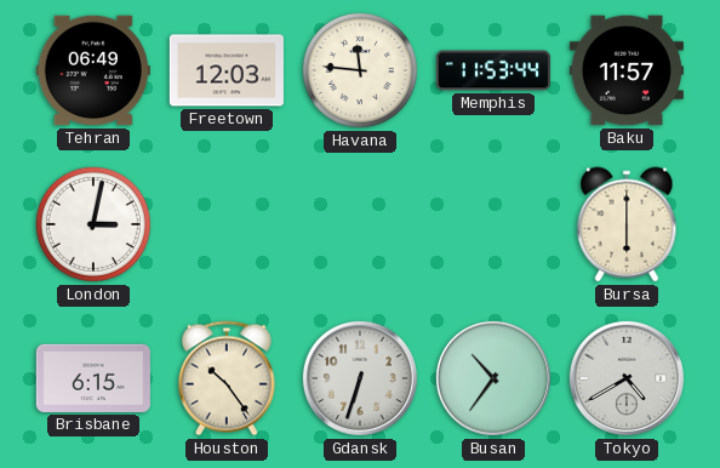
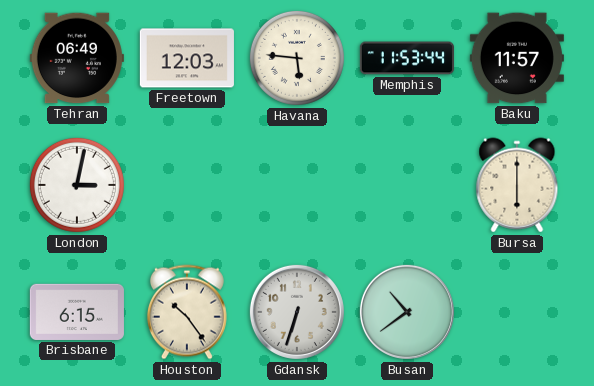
Havana: 11:46 -> 5:46 (297, 58)
Busan: 10:36 -> 10:39 (407, 312)
Tokyo: 4:40 -> none (627, 378)
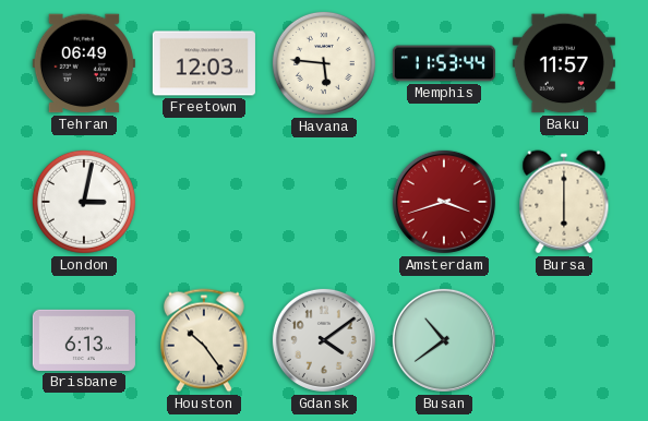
Amsterdam: none -> 3:42 (444, 202)
Brisbane: 6:15 -> 6:13 (84, 340)
Gdansk: 6:33 -> 4:09 (324, 340)
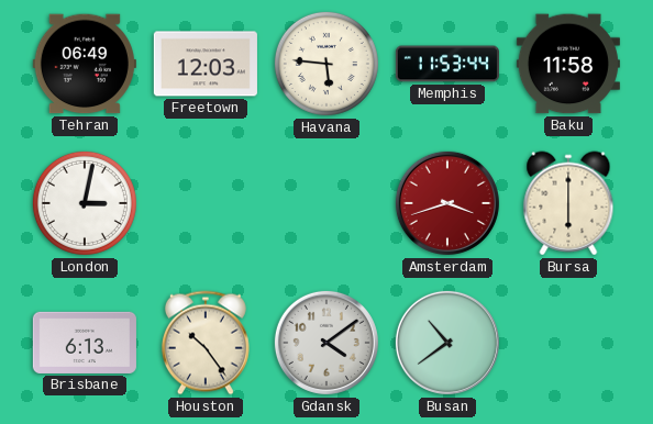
Baku: 11:57 -> 11:58 (568, 64)
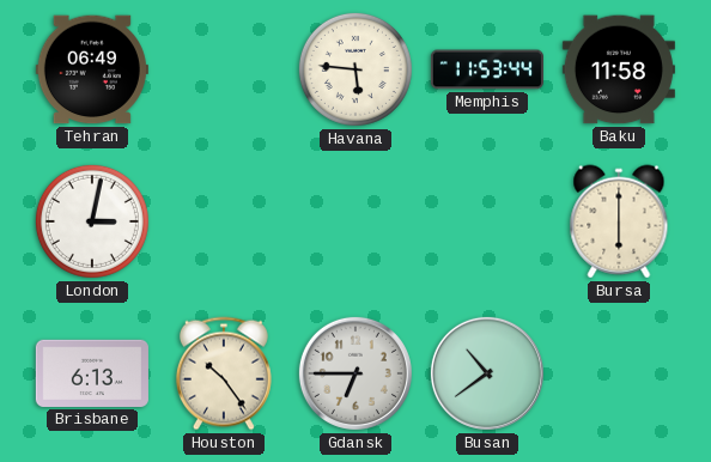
Freetown: 12:03 -> none (206, 64)
Amsterdam: 3:42 -> none (447, 203)
Gdansk: 4:09 -> 6:45 (355, 373)
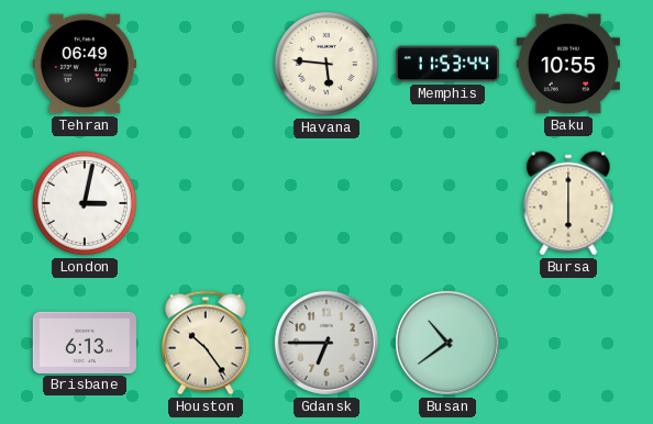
Baku: 11:58 -> 10:55 (568, 64)
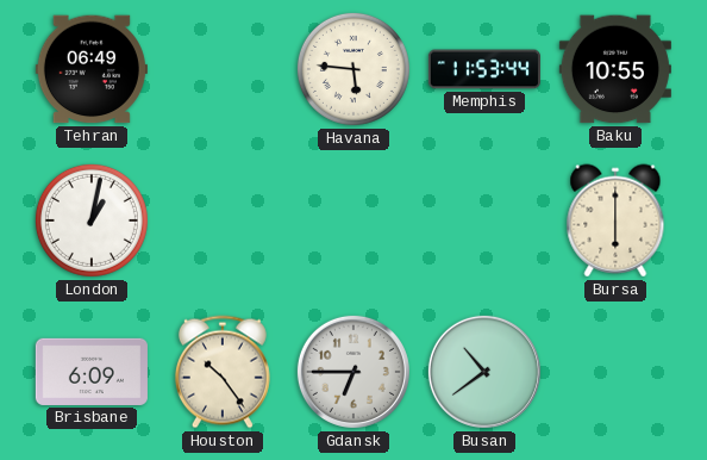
London: 3:02 -> 1:02 (92, 220)
Brisbane: 6:13 -> 6:09 (92, 372)
